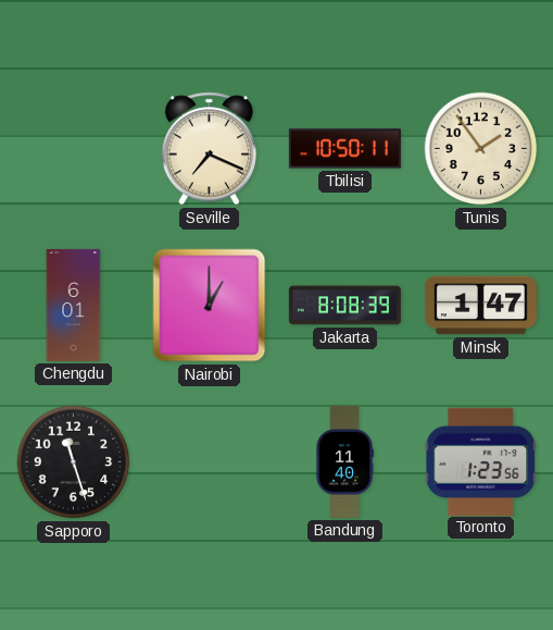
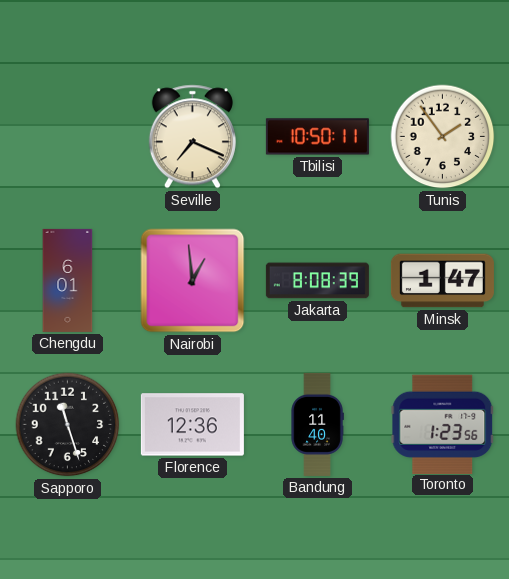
Nairobi: 1:00 -> 12:59 (193, 281)
Florence: none -> 12:36 (192, 425)
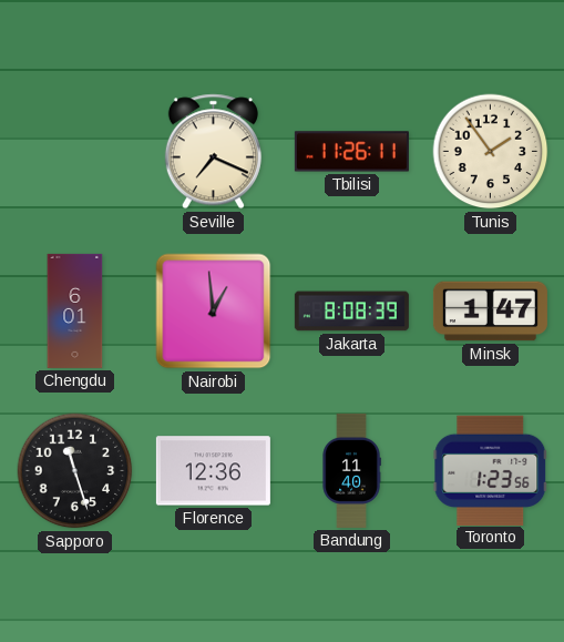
Tbilisi: 10:50 -> 11:26 (351, 152)
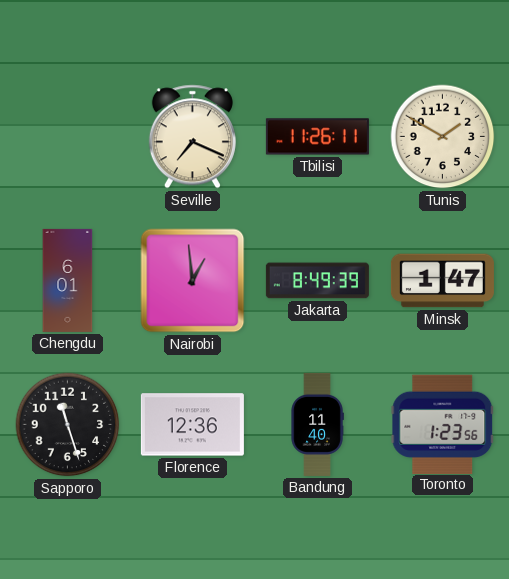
Tunis: 1:54 -> 1:50 (443, 137)
Jakarta: 8:08 -> 8:49 (317, 281)
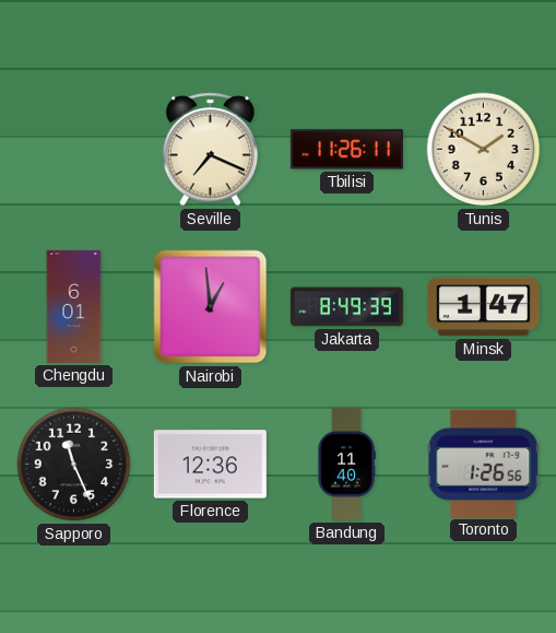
Sapporo: 11:27 -> 11:26 (74, 465)
Toronto: 1:23 -> 1:26 (484, 464)
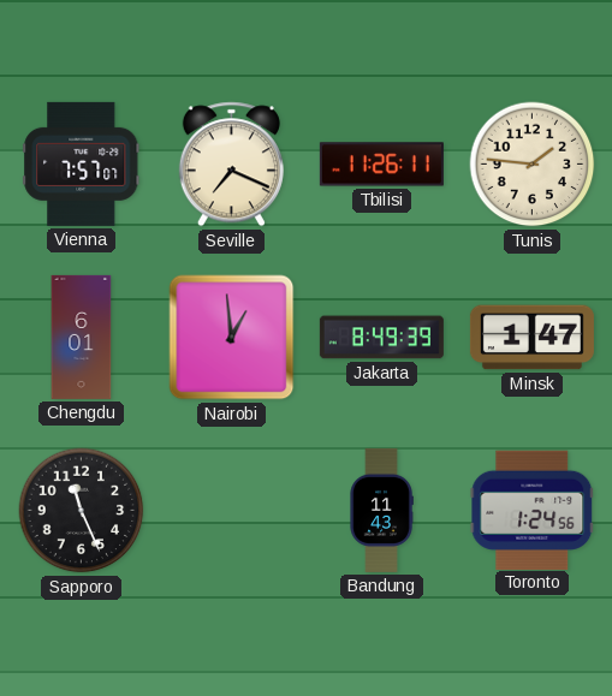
Vienna: none -> 7:57 (82, 163)
Tunis: 1:50 -> 1:46 (533, 165)
Florence: 12:36 -> none (210, 465)
Bandung: 11:40 -> 11:43 (381, 510)
Toronto: 1:26 -> 1:24 (533, 510)
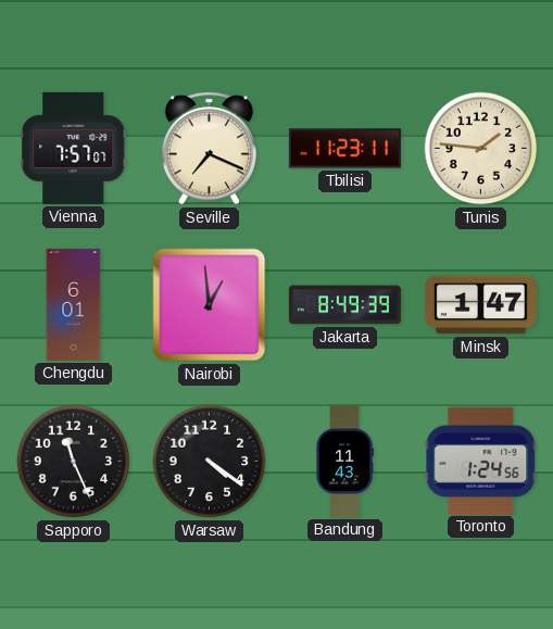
Tbilisi: 11:26 -> 11:23 (344, 149)
Warsaw: none -> 4:21 (210, 462)
